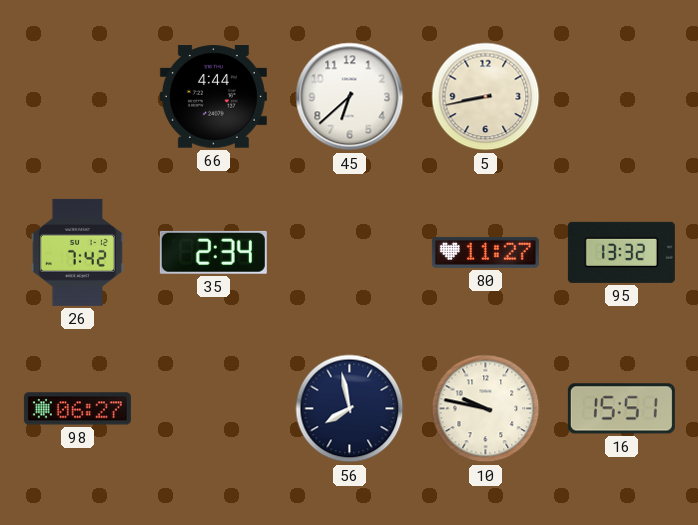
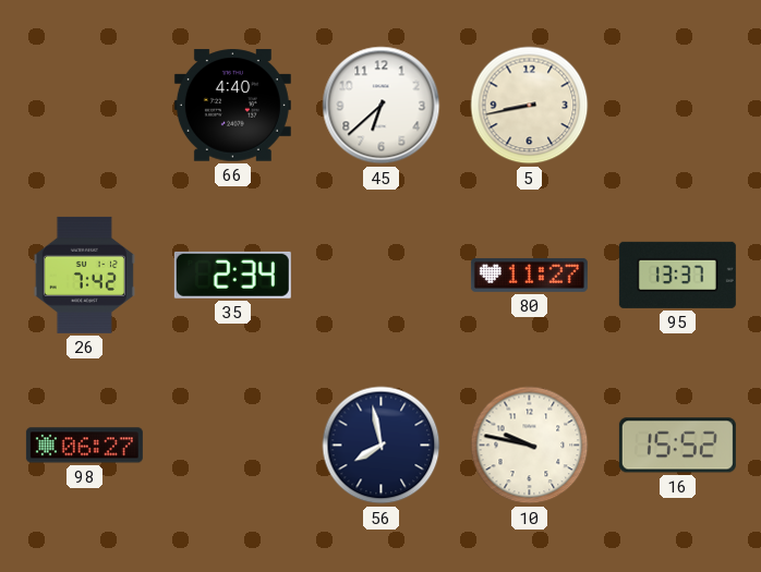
66: 4:44 -> 4:40 (232, 106)
95: 13:32 -> 13:37 (677, 275)
16: 15:51 -> 15:52 (677, 446)
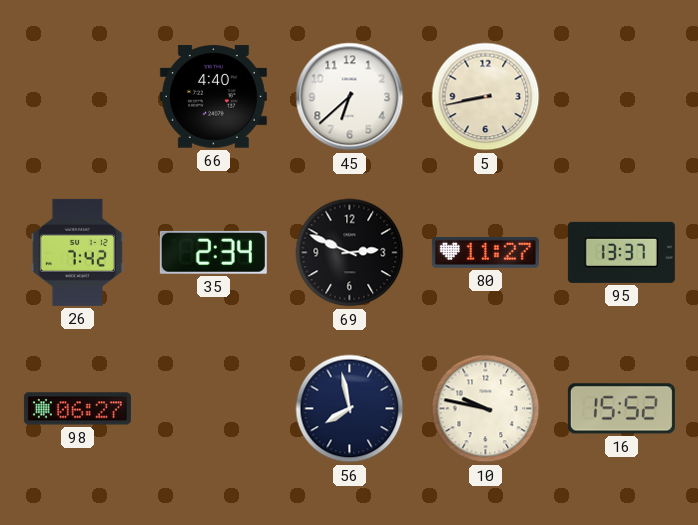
69: none -> 2:49 (350, 253)
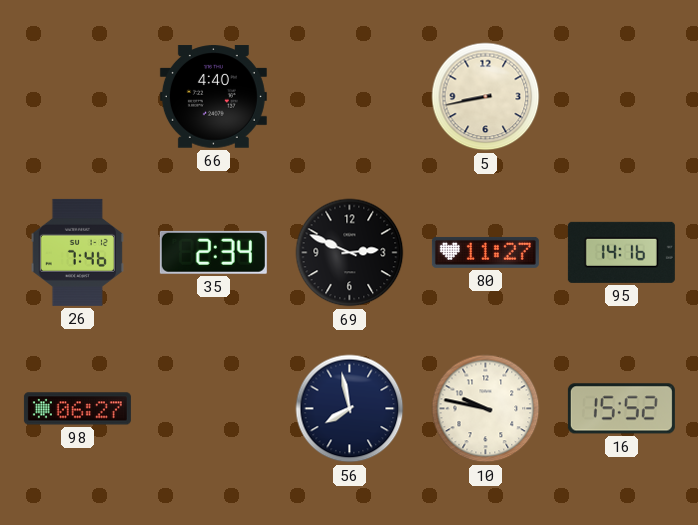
45: 6:38 -> none (350, 97)
26: 7:42 -> 7:46 (77, 252)
95: 13:37 -> 14:16 (621, 252)
